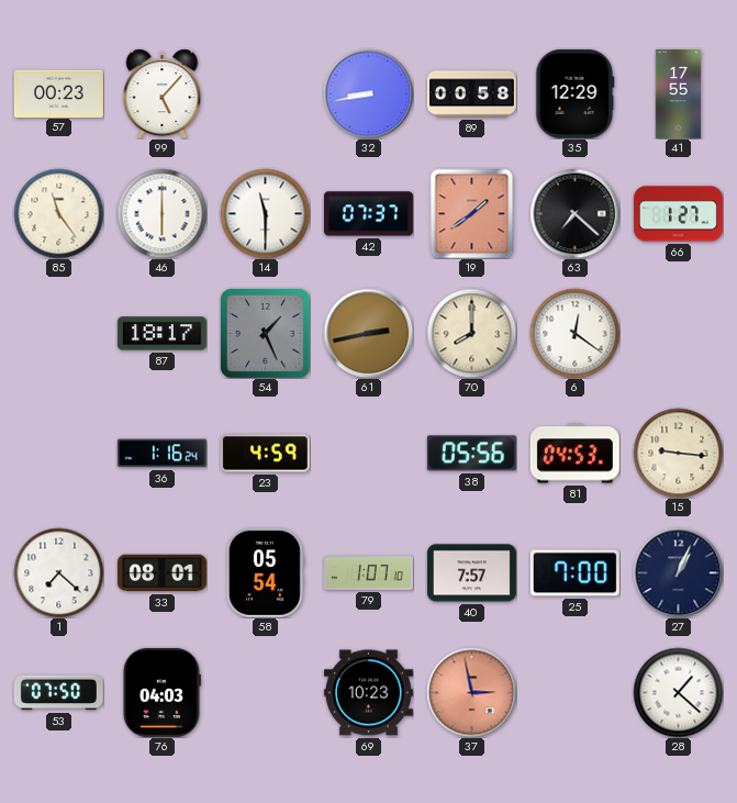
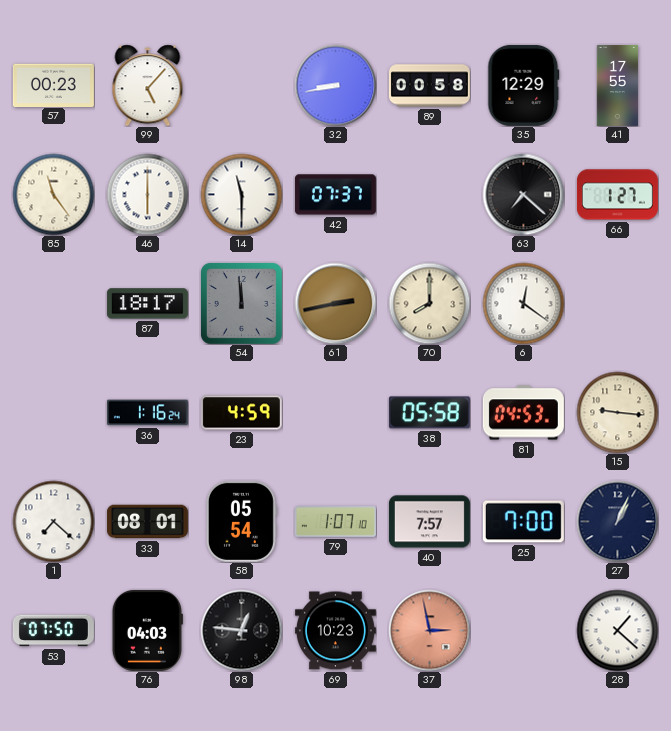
19: 1:39 -> none (472, 213)
54: 1:26 -> 11:59 (241, 303)
38: 05:56 -> 05:58 (429, 413)
98: none -> 12:46 (241, 630)
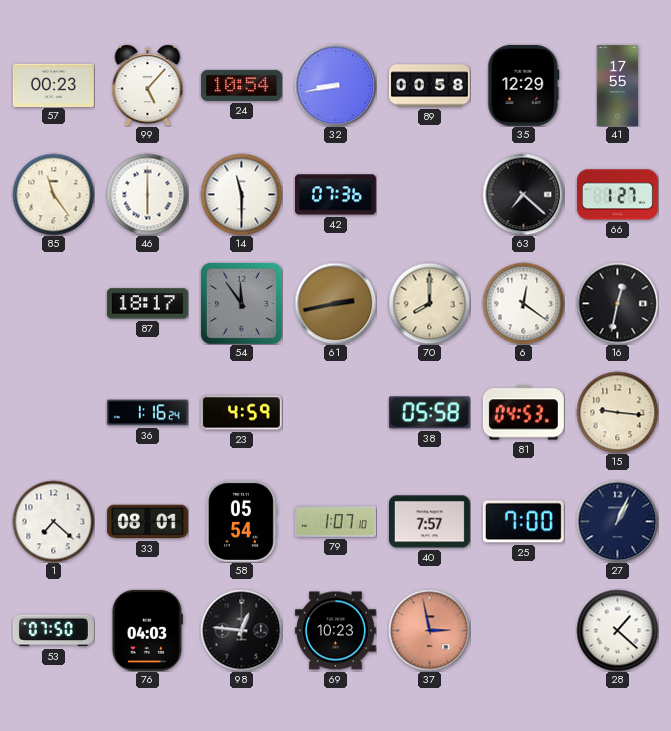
24: none -> 10:54 (241, 85)
42: 07:37 -> 07:36 (335, 195)
54: 11:59 -> 11:54 (241, 303)
16: none -> 12:32 (617, 303)
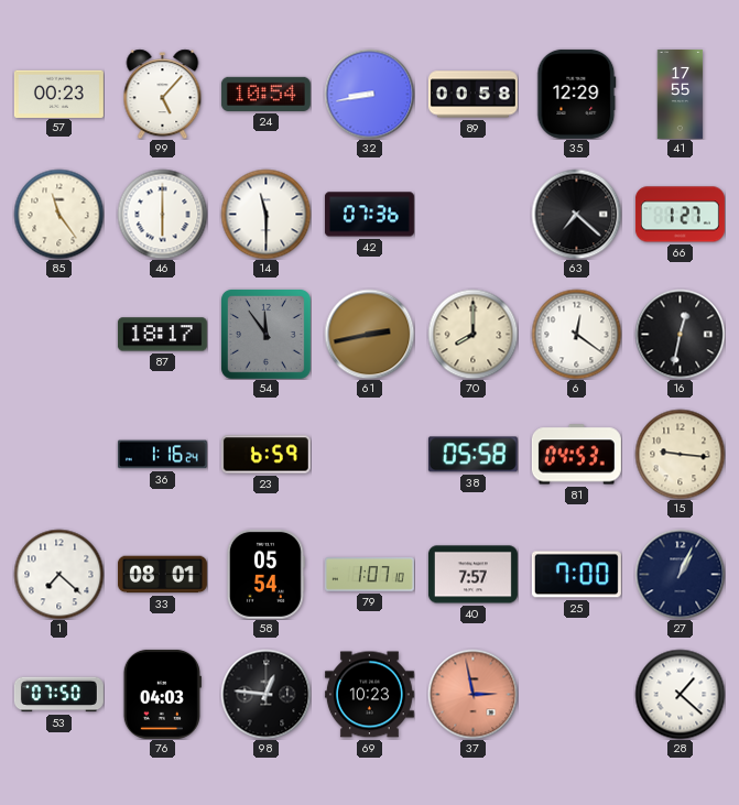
23: 4:59 -> 6:59 (265, 455)
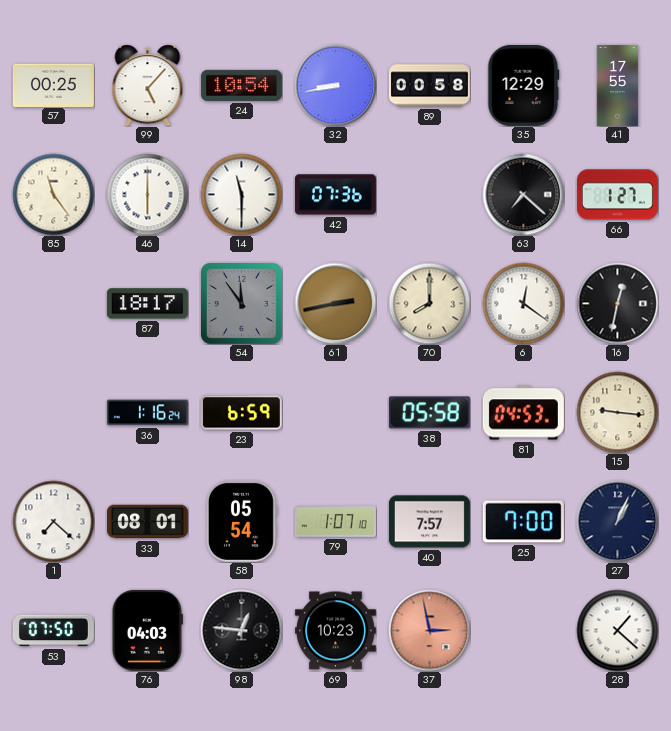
57: 00:23 -> 00:25 (53, 85)
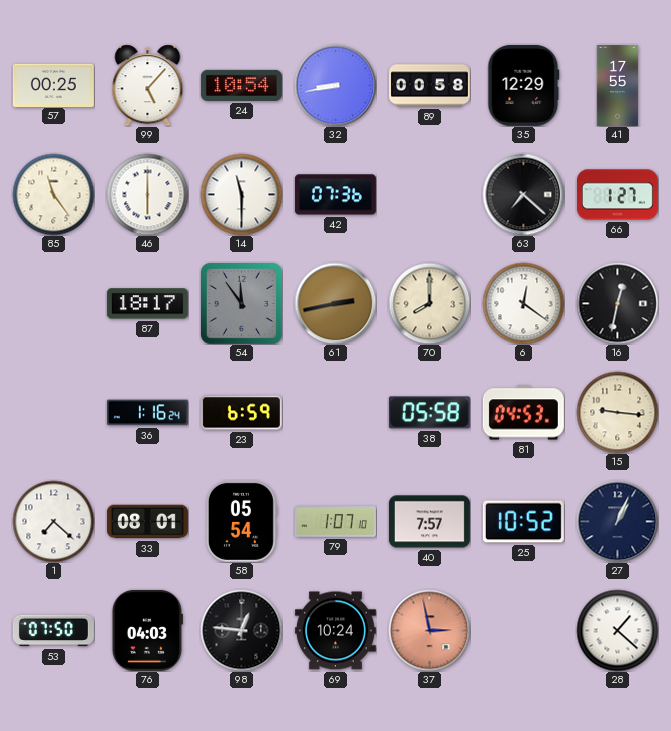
25: 7:00 -> 10:52 (523, 522)
69: 10:23 -> 10:24 (335, 631)
